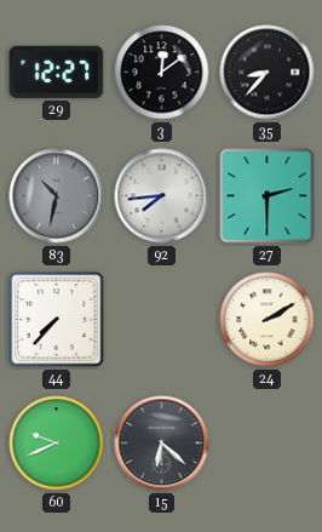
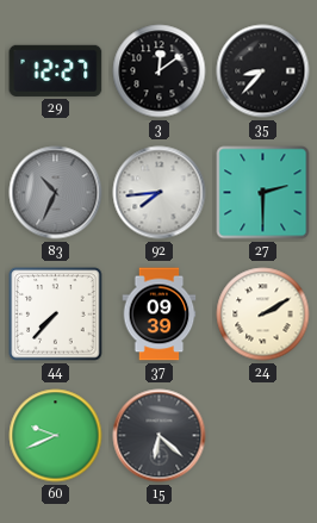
83: 10:32 -> 10:34 (56, 193)
37: none -> 09:39 (160, 315)
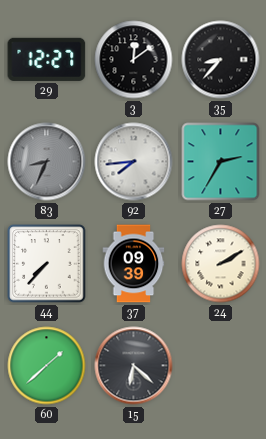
83: 10:34 -> 8:34 (47, 162)
27: 2:30 -> 2:35 (221, 162)
60: 9:41 -> 1:38 (47, 366)
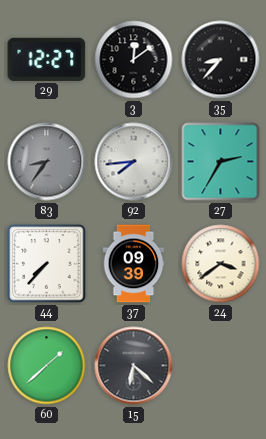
83: 8:34 -> 8:36 (47, 162)
24: 2:10 -> 3:39 (221, 264)
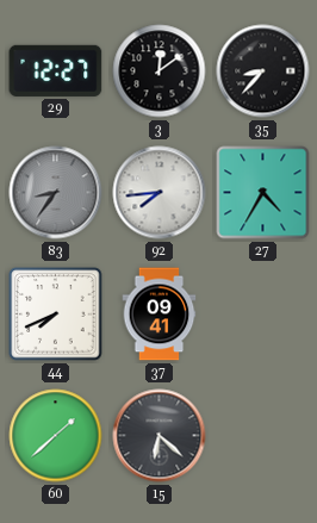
27: 2:35 -> 4:35 (263, 193)
44: 7:37 -> 7:41 (56, 315)
37: 09:39 -> 09:41 (160, 315)
24: 3:39 -> none (221, 264)
